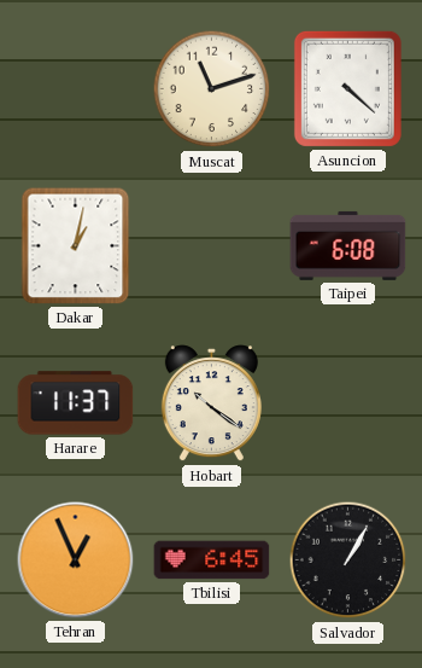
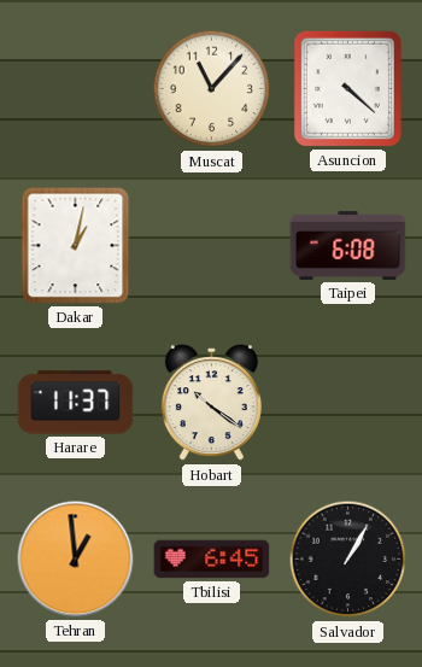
Muscat: 11:12 -> 11:07 (212, 89)
Tehran: 12:56 -> 12:59 (76, 560)
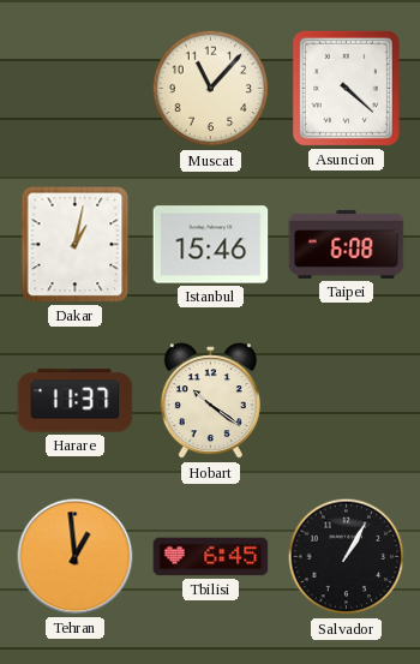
Istanbul: none -> 15:46 (211, 245)
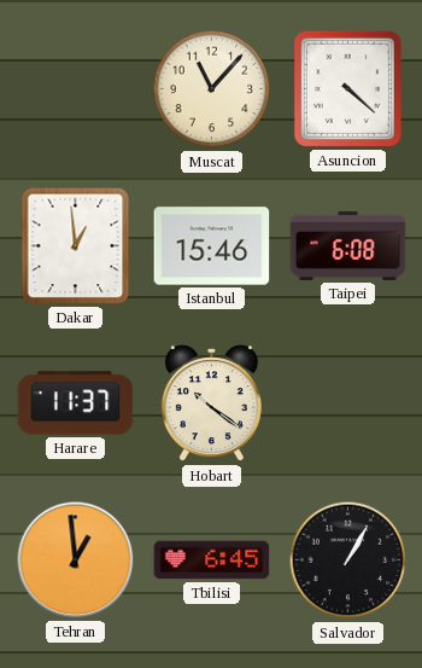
Dakar: 1:02 -> 12:59 (76, 246)
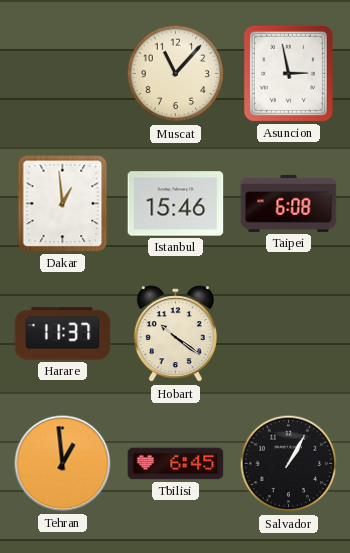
Asuncion: 4:22 -> 2:58 (288, 73)
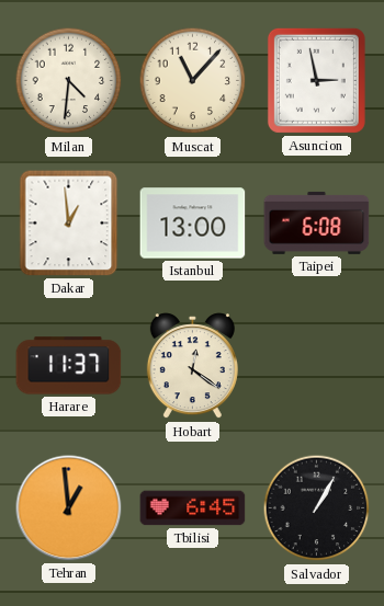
Milan: none -> 4:31 (69, 81)
Istanbul: 15:46 -> 13:00 (193, 224)
Hobart: 10:21 -> 12:21 (192, 366)
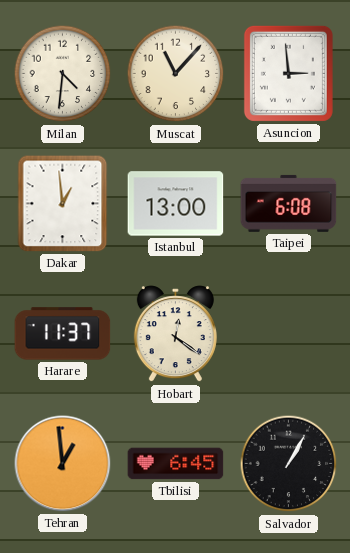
Asuncion: 2:58 -> 2:59 (288, 73)
